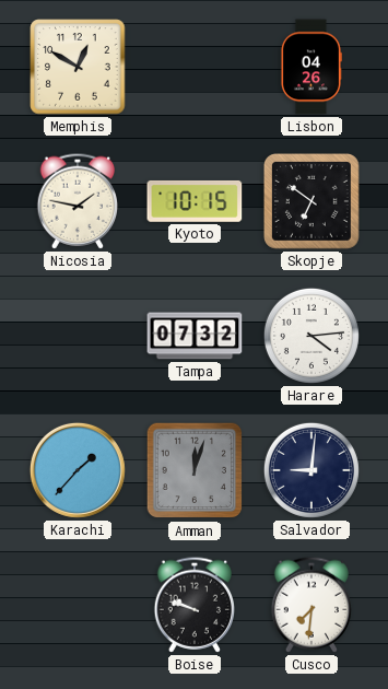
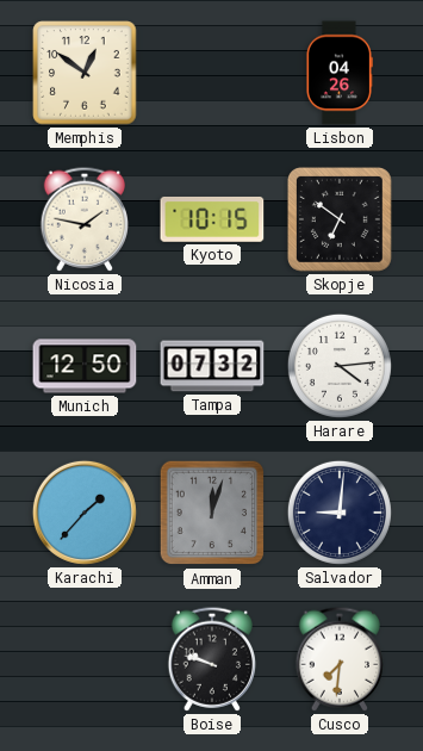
Memphis: 12:50 -> 12:51 (85, 73)
Munich: none -> 12:50 (85, 366)
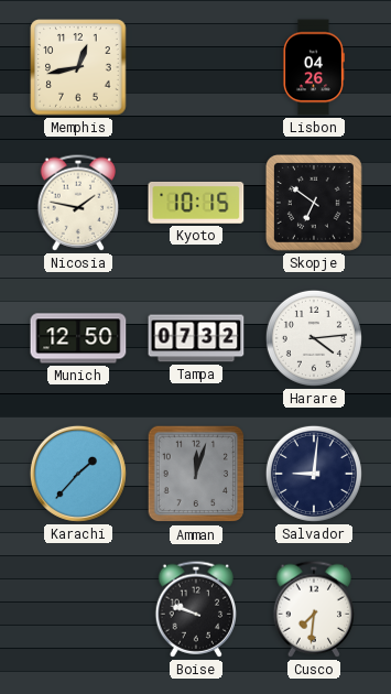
Memphis: 12:51 -> 12:43 (78, 67)
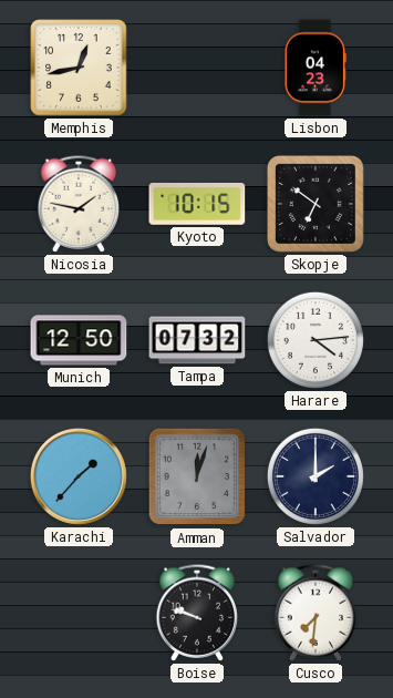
Lisbon: 04:26 -> 04:23 (314, 68)
Salvador: 9:01 -> 2:00 (316, 476)
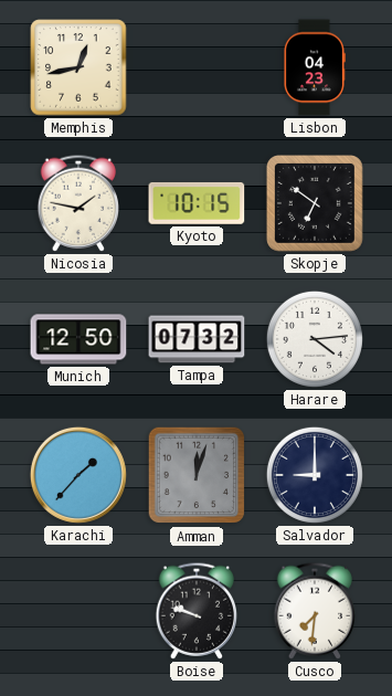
Salvador: 2:00 -> 9:00 (315, 475)
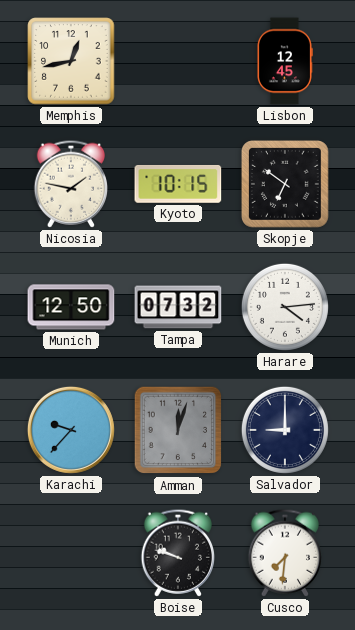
Lisbon: 04:23 -> 12:45 (284, 61)
Karachi: 1:37 -> 9:37 (71, 430)
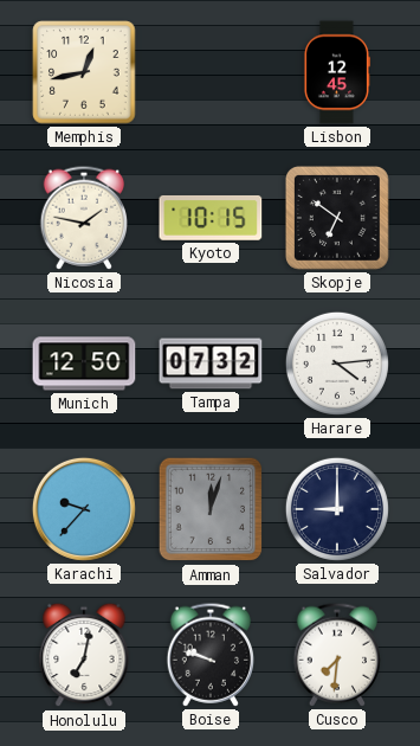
Honolulu: none -> 7:02 (84, 655)
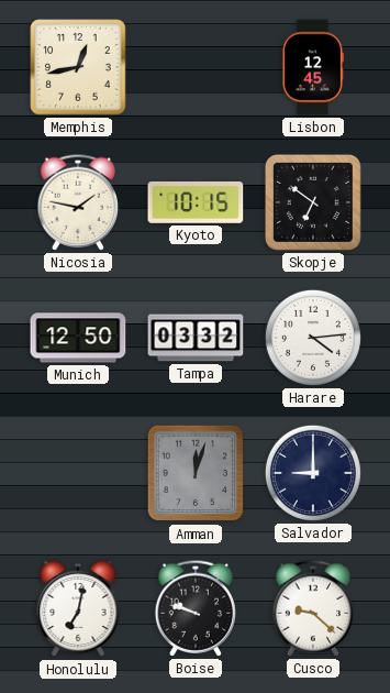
Tampa: 07:32 -> 03:32 (196, 338)
Karachi: 9:37 -> none (84, 509)
Cusco: 7:31 -> 9:22 (313, 608)
